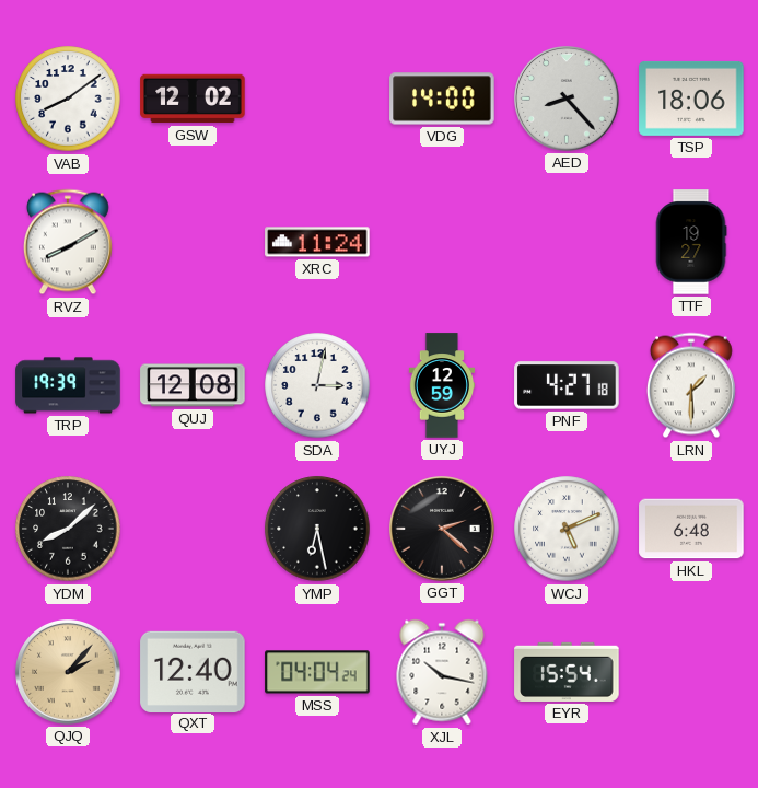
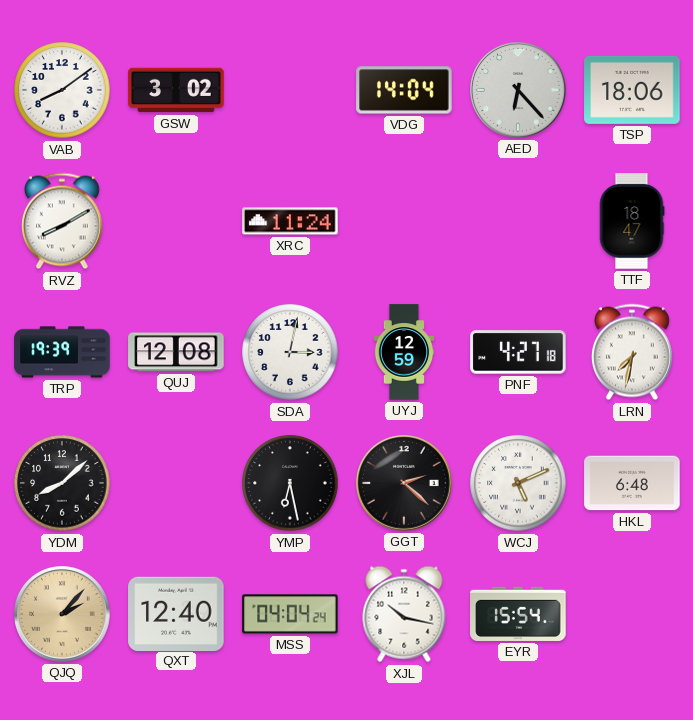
GSW: 12:02 -> 3:02 (176, 90)
VDG: 14:00 -> 14:04 (404, 90)
AED: 8:23 -> 6:23 (518, 90)
TTF: 19:27 -> 18:47 (632, 221)
LRN: 1:30 -> 7:32 (632, 352)
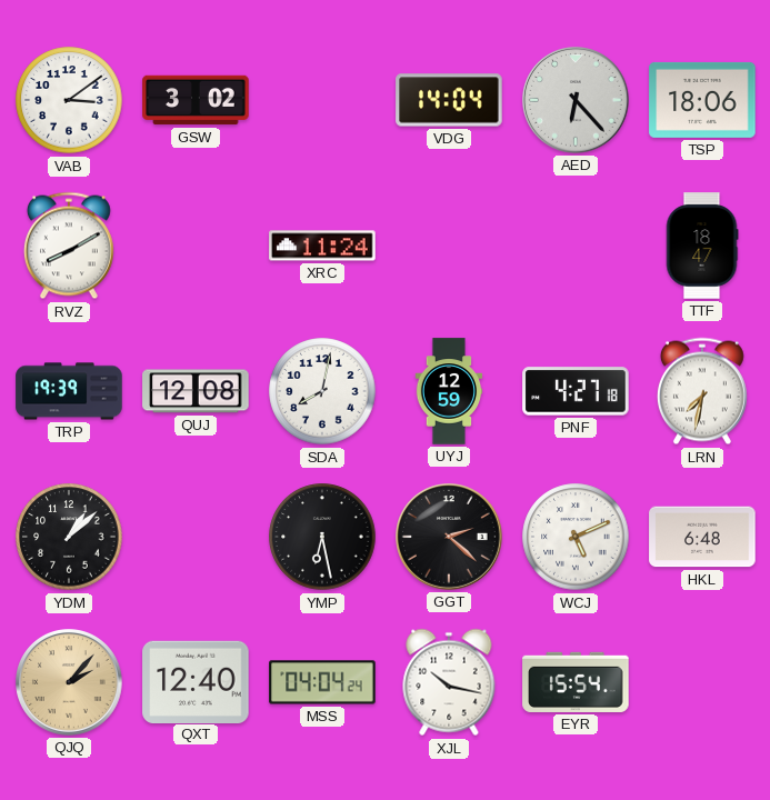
VAB: 8:09 -> 3:09 (69, 100)
SDA: 3:02 -> 8:02 (322, 391)
YDM: 8:08 -> 1:08 (69, 537)
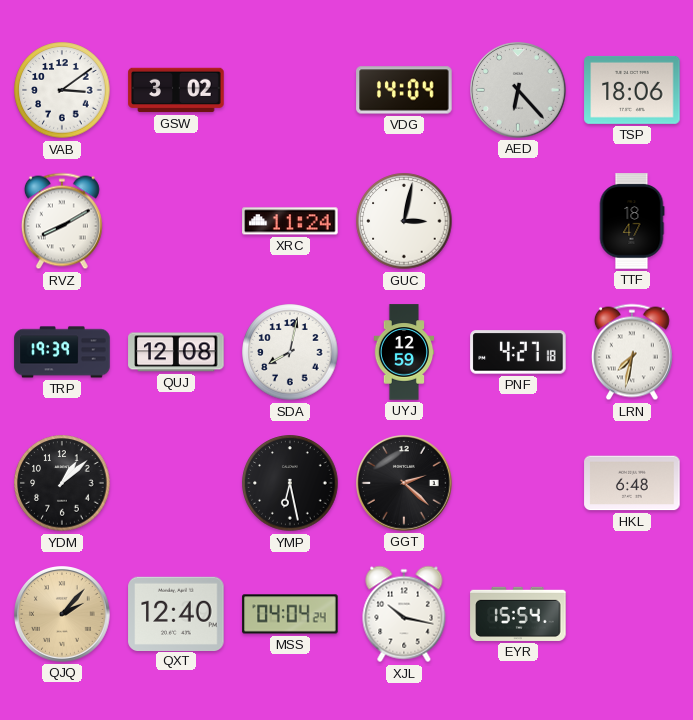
GUC: none -> 3:02 (404, 221)
WCJ: 5:11 -> none (576, 537)
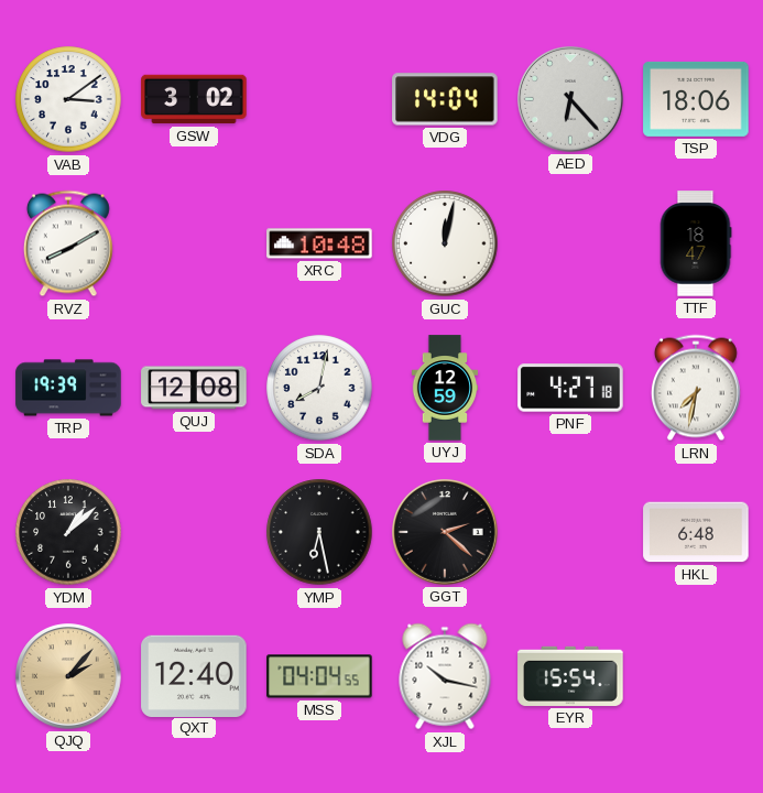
XRC: 11:24 -> 10:48 (319, 243)
GUC: 3:02 -> 12:02 (445, 243)
MSS: 04:04:24 -> 04:04:55 (319, 676)
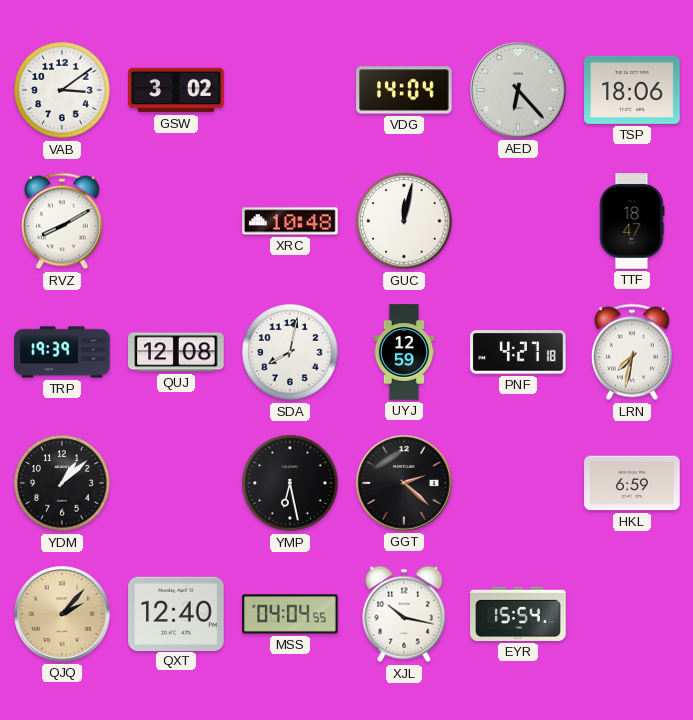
HKL: 6:48 -> 6:59 (632, 483)
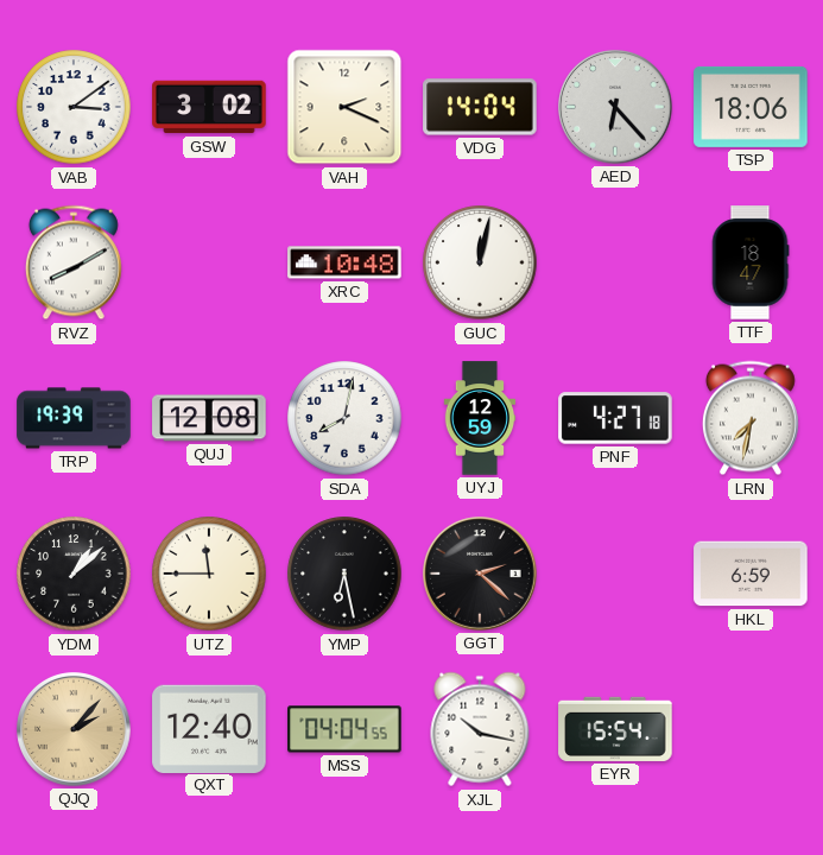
VAH: none -> 2:19 (344, 107)
UTZ: none -> 11:45 (209, 574)
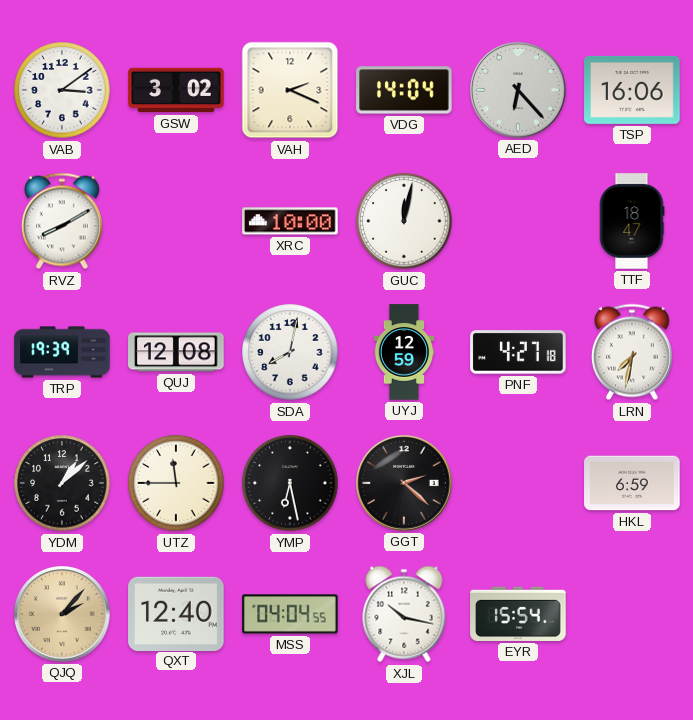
TSP: 18:06 -> 16:06 (632, 90)
XRC: 10:48 -> 10:00 (290, 221)
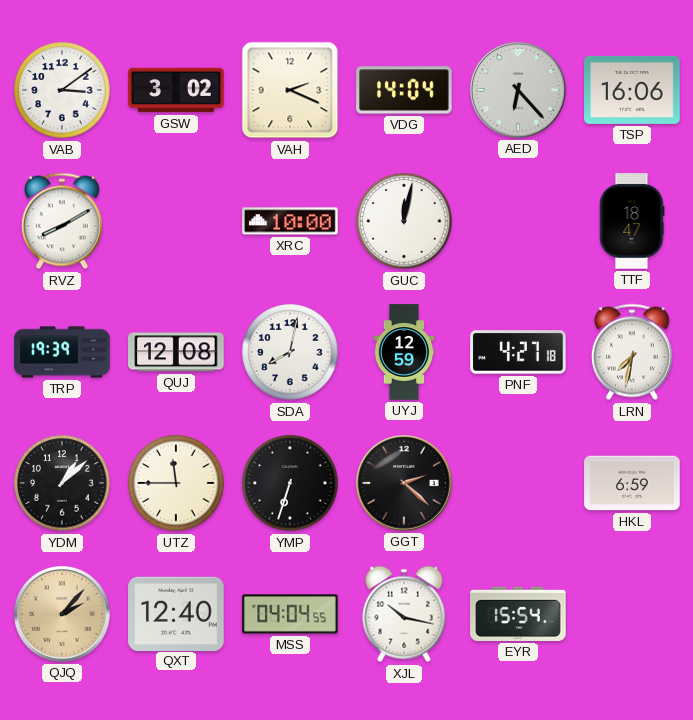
YMP: 6:28 -> 6:33 (290, 483)
